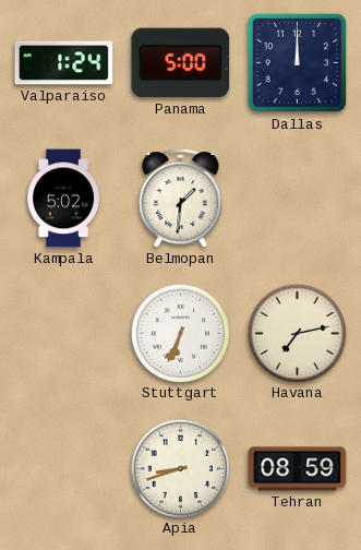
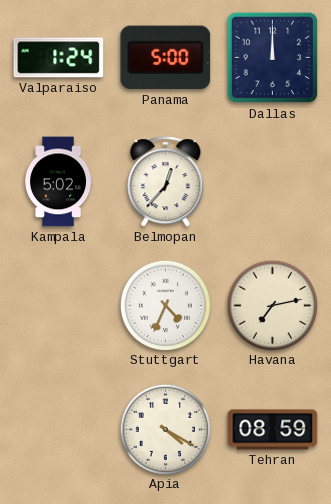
Belmopan: 1:31 -> 12:37 (166, 182)
Stuttgart: 6:34 -> 4:34 (165, 305)
Apia: 8:42 -> 4:20 (165, 429)
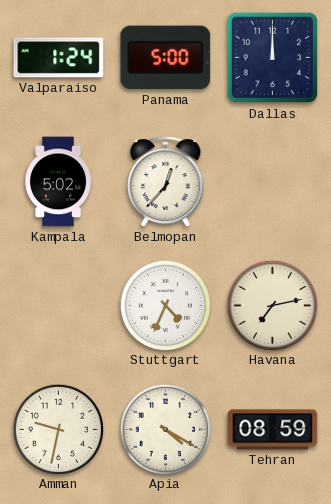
Amman: none -> 9:32 (58, 429)
